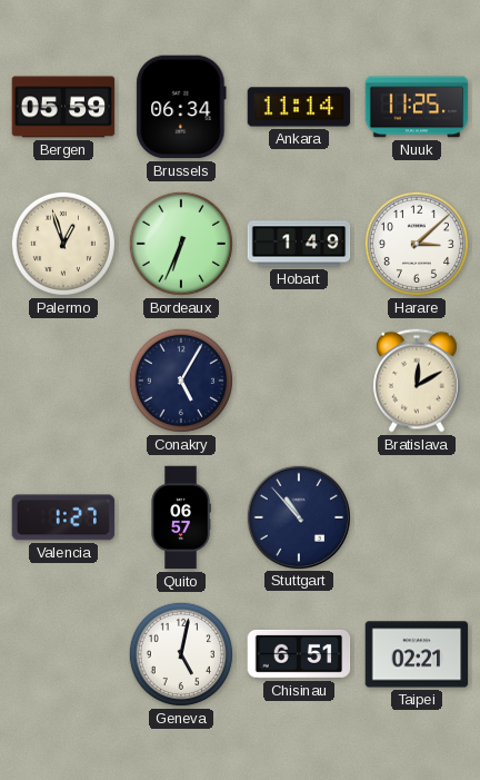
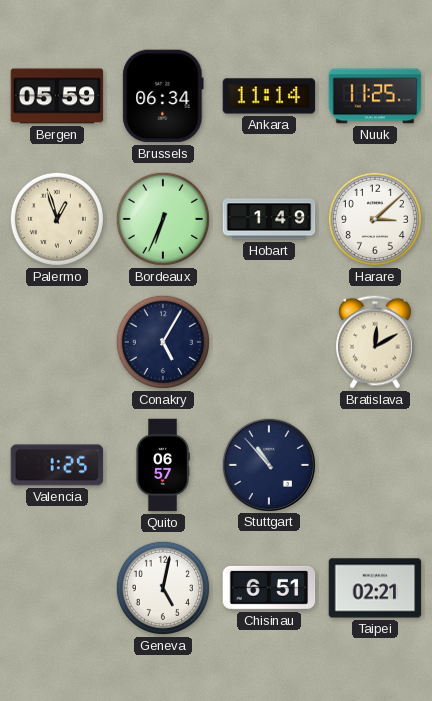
Valencia: 1:27 -> 1:25 (57, 465)
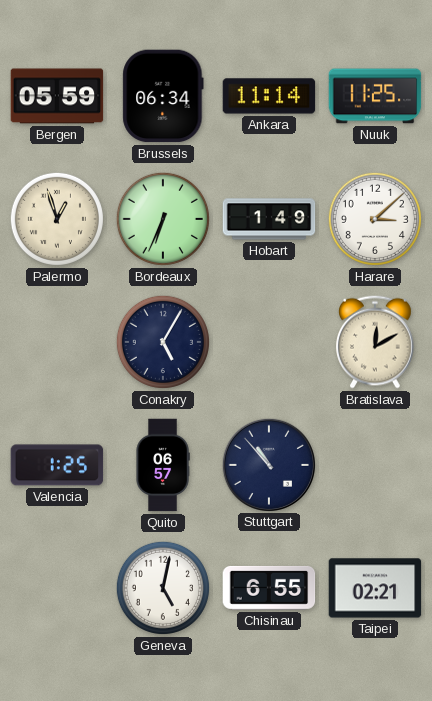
Chisinau: 6:51 -> 6:55 (269, 588)
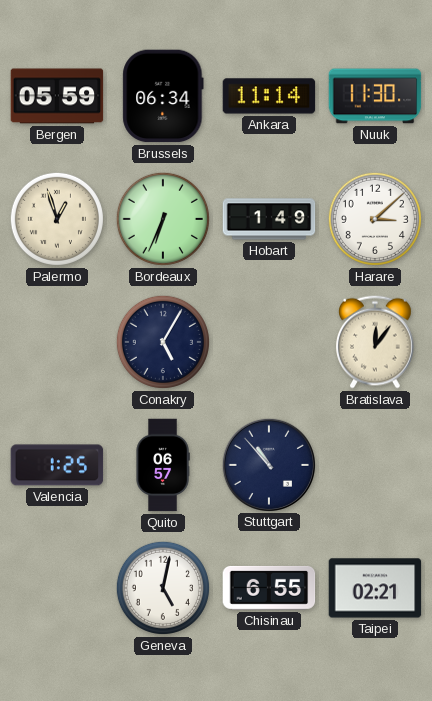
Nuuk: 11:25 -> 11:30 (375, 96)
Bratislava: 12:10 -> 12:06 (376, 342)
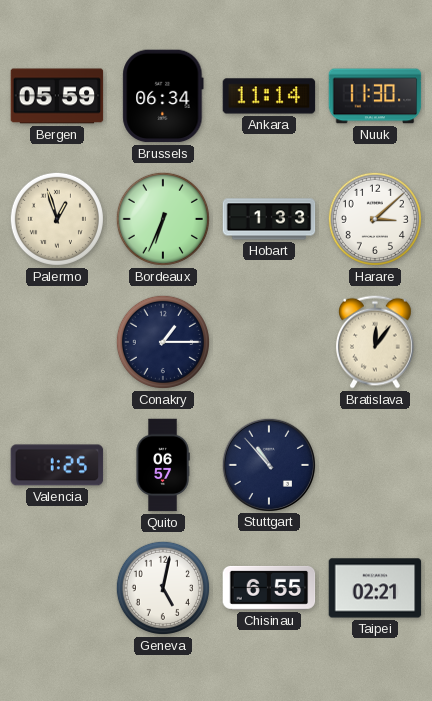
Hobart: 1:49 -> 1:33 (269, 219)
Conakry: 5:05 -> 1:15 (163, 342)
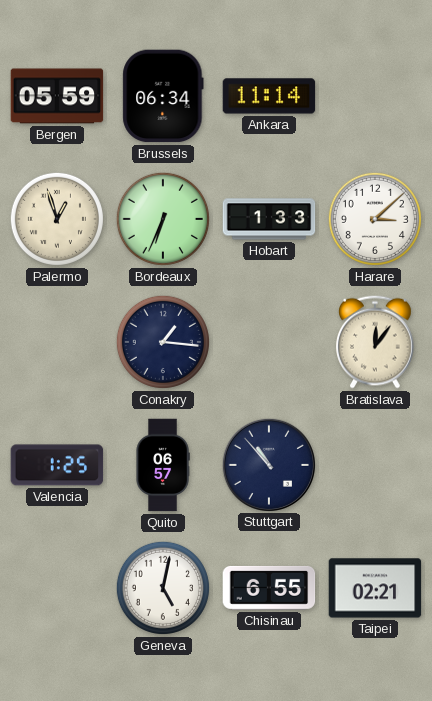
Nuuk: 11:30 -> none (375, 96)
Conakry: 1:15 -> 1:16 (163, 342)
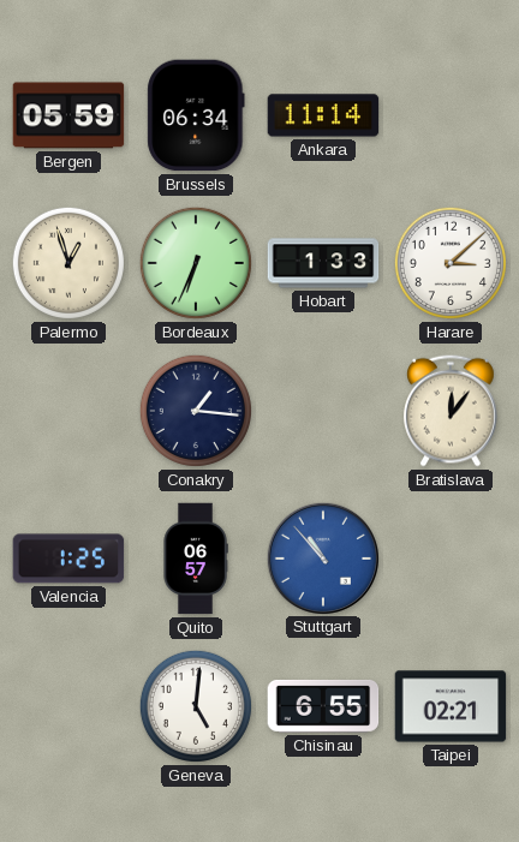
Stuttgart dial: navy -> blue (322, 557)
Geneva: 5:02 -> 5:01 (196, 706)
